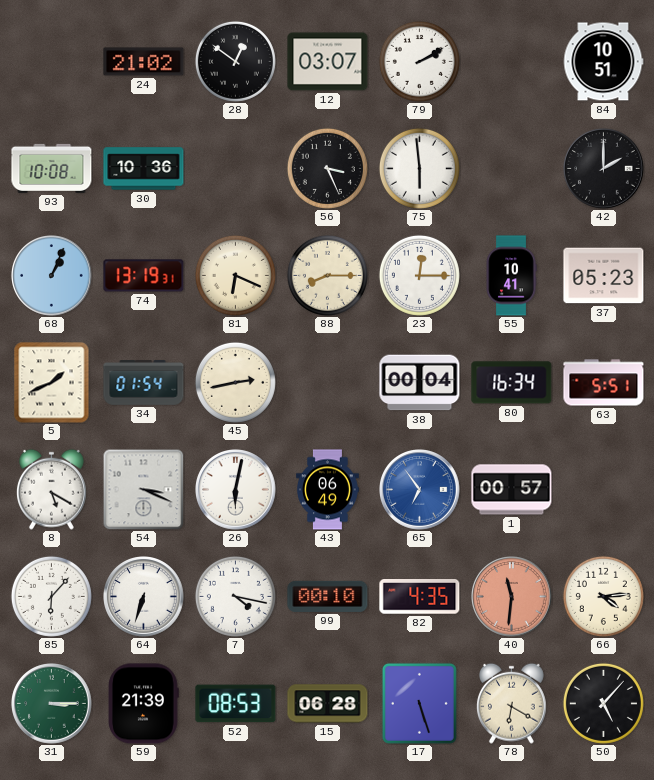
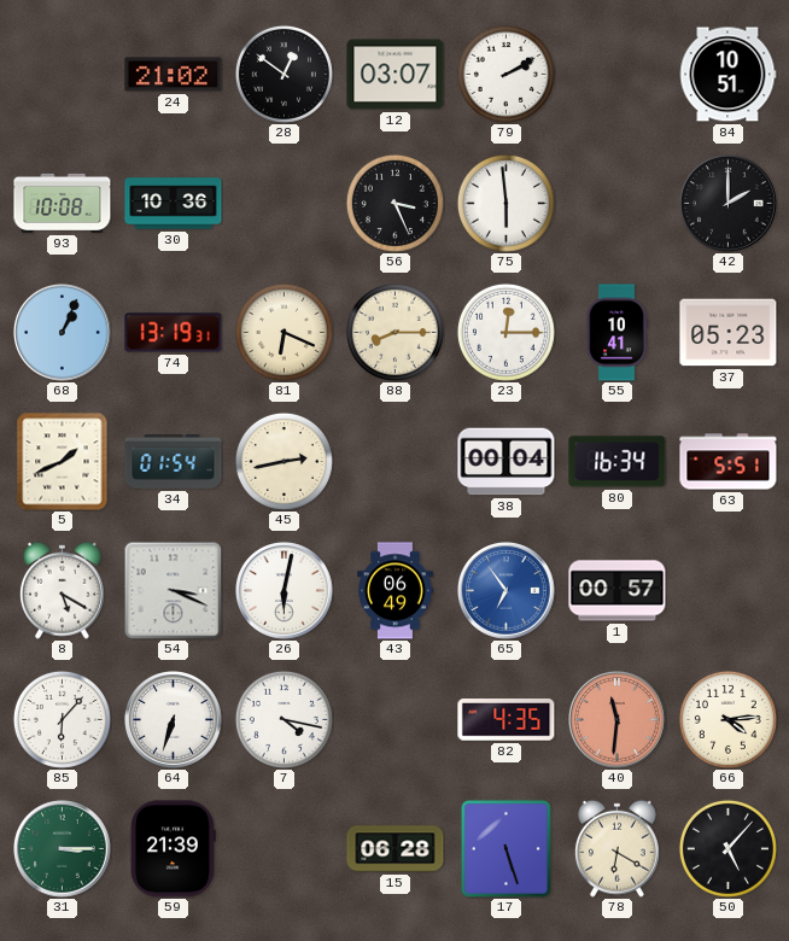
99: 00:10 -> none (328, 596)
52: 08:53 -> none (236, 704)
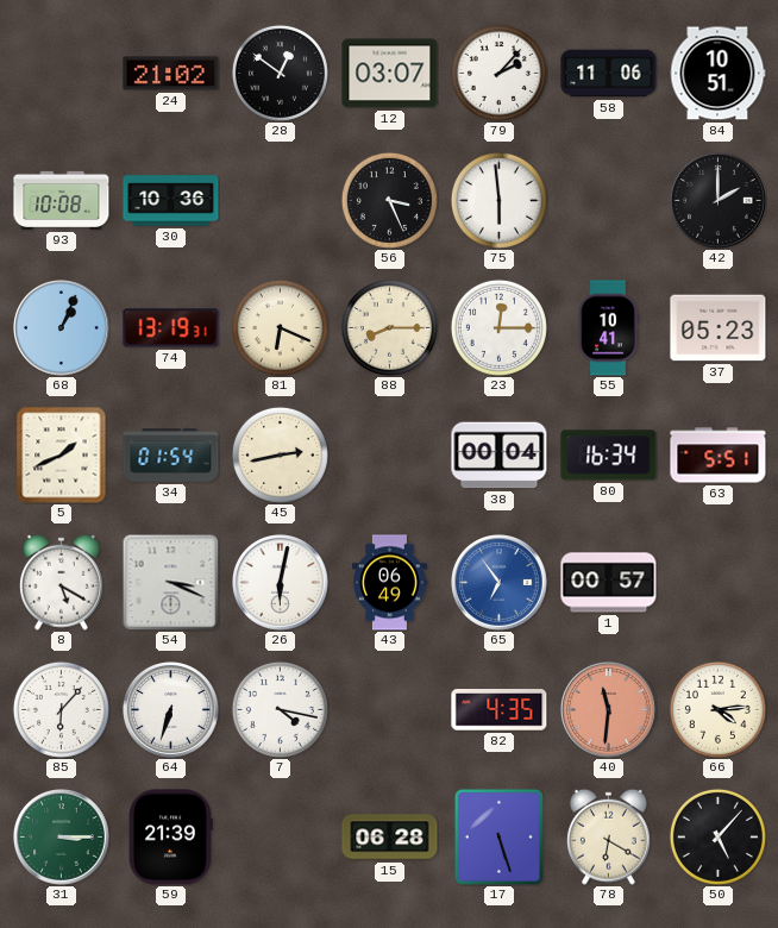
79: 2:10 -> 2:07 (498, 73)
58: none -> 11:06 (609, 74)
